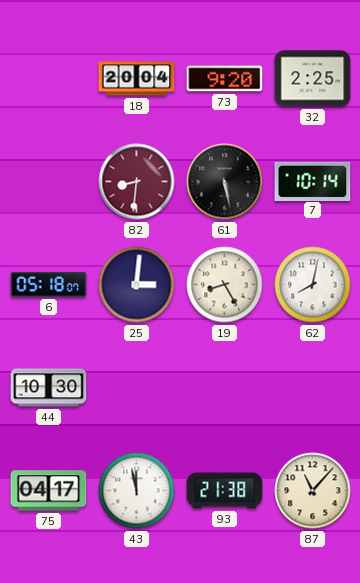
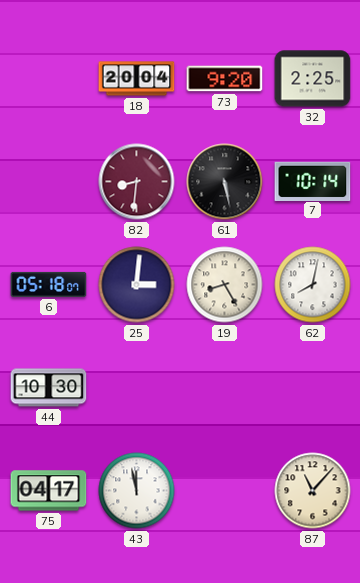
93: 21:38 -> none (225, 491)
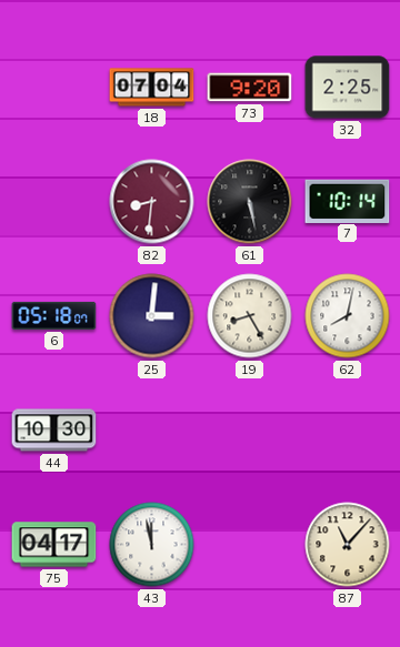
18: 20:04 -> 07:04 (152, 88)
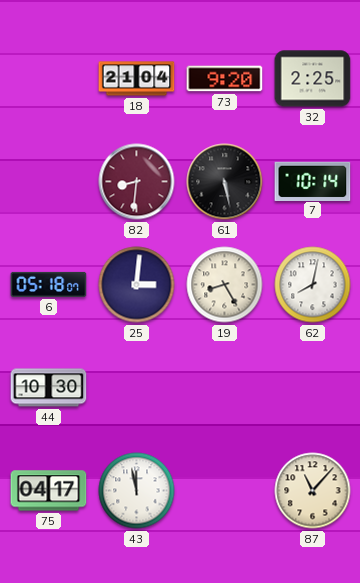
18: 07:04 -> 21:04 (137, 79)
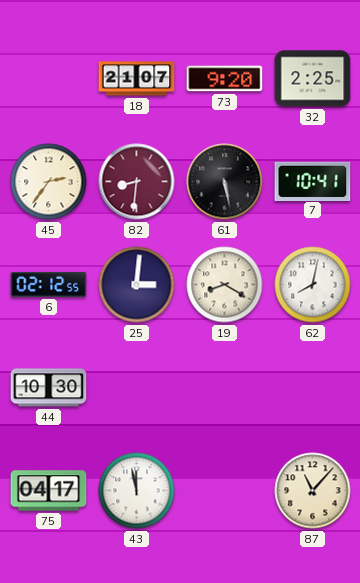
18: 21:04 -> 21:07 (137, 79)
45: none -> 2:36 (49, 182)
7: 10:14 -> 10:41 (313, 181)
6: 05:18 -> 02:12 (49, 284)
19: 8:25 -> 8:20 (225, 285)
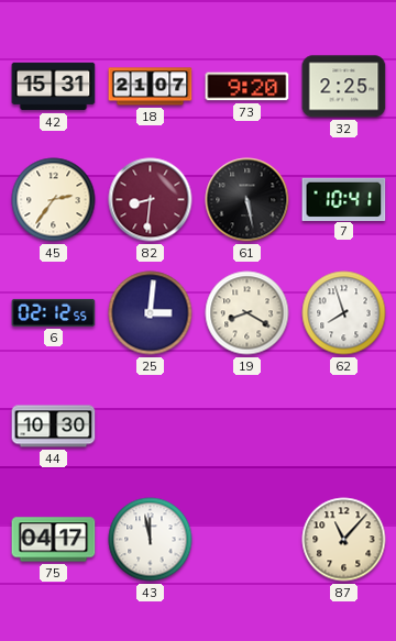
42: none -> 15:31 (54, 87)
62: 8:02 -> 7:57 (344, 313)
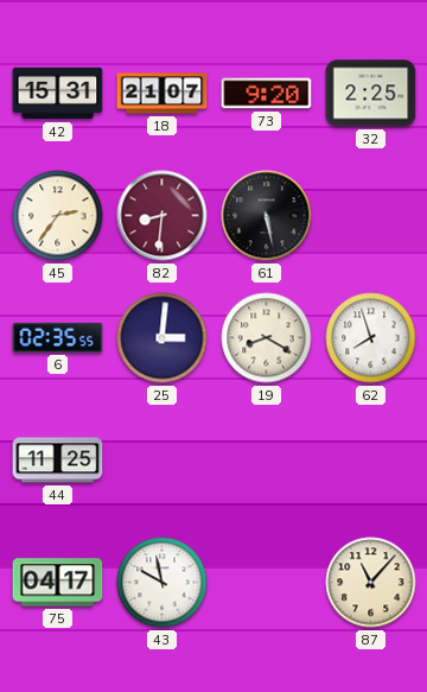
7: 10:41 -> none (344, 199)
6: 02:12 -> 02:35 (58, 337)
44: 10:30 -> 11:25 (58, 461)
43: 11:58 -> 9:58 (162, 583)
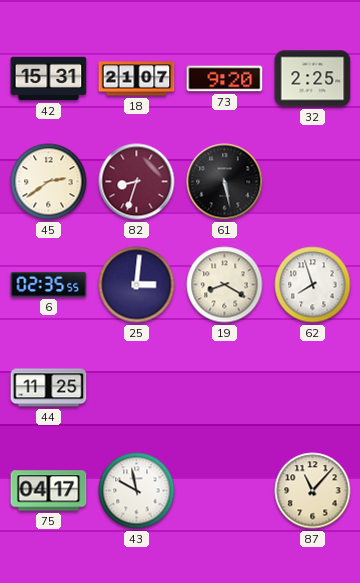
45: 2:36 -> 2:39 (49, 182)
82: 8:31 -> 8:33 (137, 182)
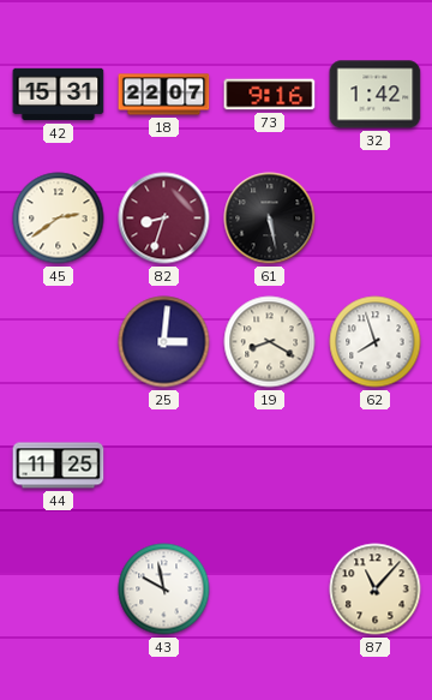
18: 21:07 -> 22:07 (164, 95)
73: 9:20 -> 9:16 (270, 95)
32: 2:25 -> 1:42 (376, 95)
6: 02:35 -> none (49, 284)
75: 04:17 -> none (49, 491)
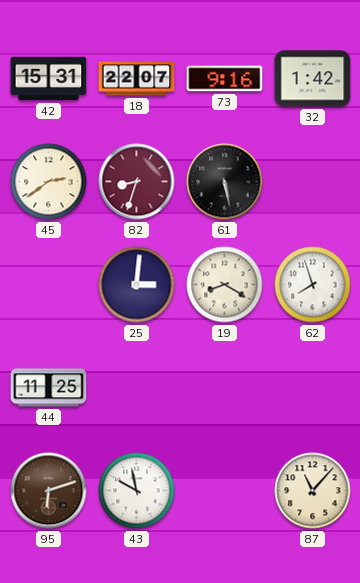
95: none -> 6:12 (49, 491)
